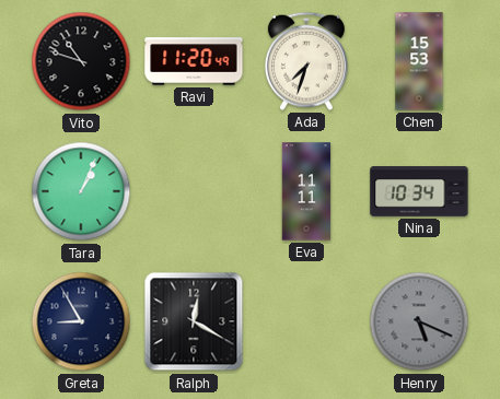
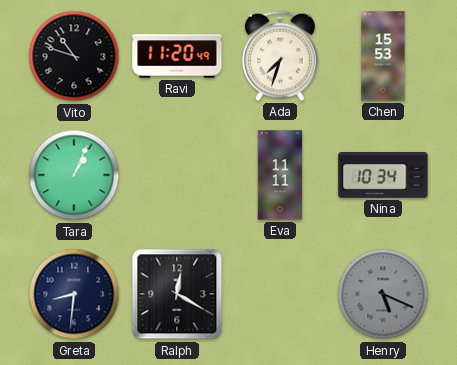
Greta: 8:55 -> 8:31 (74, 294)
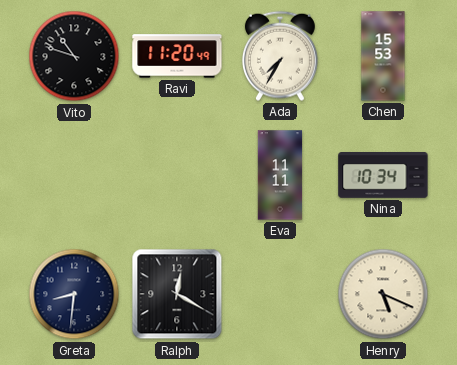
Ada: 7:33 -> 7:35 (280, 56)
Tara: 1:04 -> none (74, 175)
Henry dial: grey -> cream (383, 294)
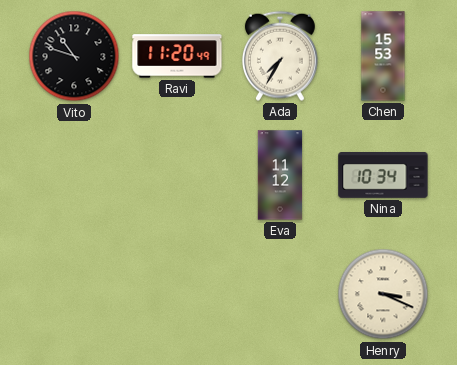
Eva: 11:11 -> 11:12 (280, 175)
Greta: 8:31 -> none (74, 294)
Ralph: 12:20 -> none (177, 294)
Henry: 5:19 -> 3:19 (383, 294)
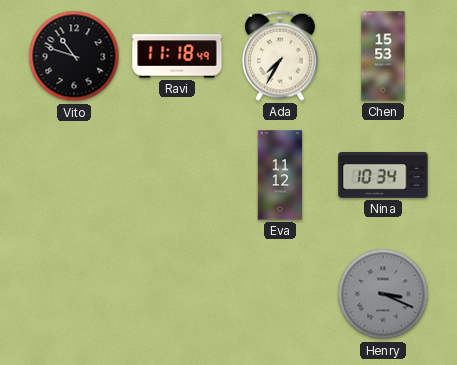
Ravi: 11:20 -> 11:18 (177, 56)
Henry dial: cream -> grey (383, 294)
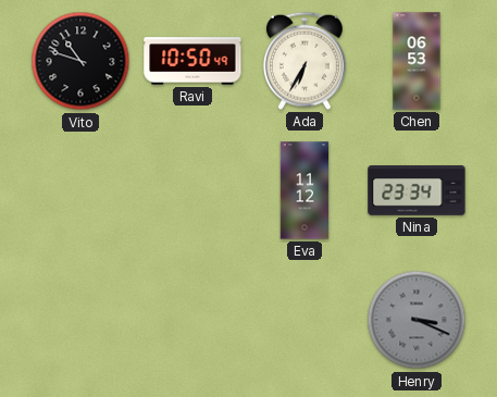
Ravi: 11:18 -> 10:50 (192, 61)
Ada: 7:35 -> 6:35 (305, 61)
Chen: 15:53 -> 06:53 (417, 61)
Nina: 10:34 -> 23:34 (417, 191)
